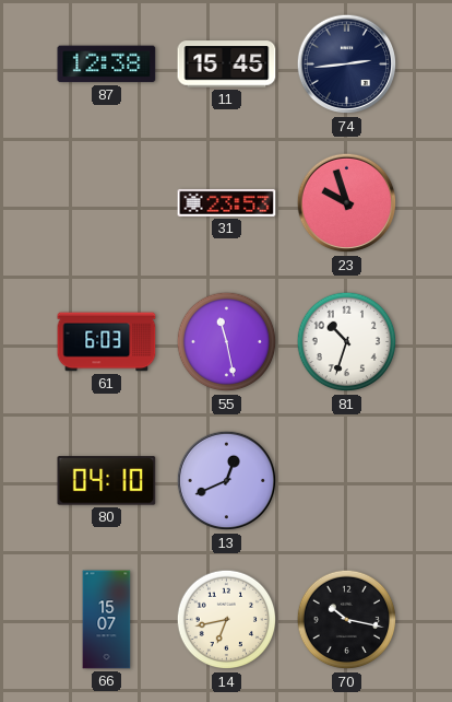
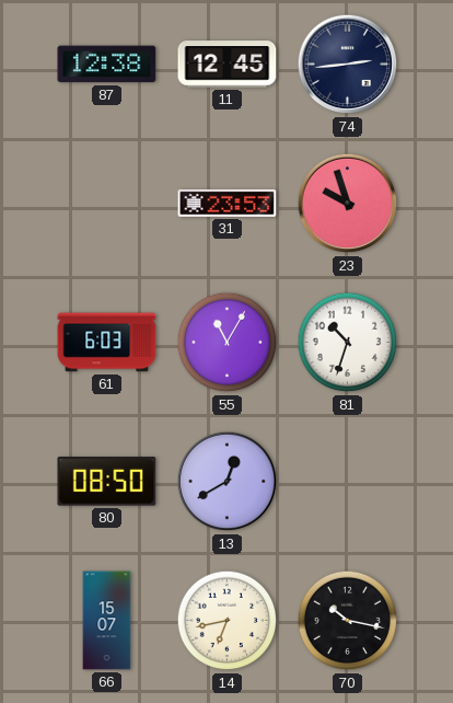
11: 15:45 -> 12:45 (228, 65)
55: 11:28 -> 11:05 (228, 343)
80: 04:10 -> 08:50 (107, 482)
13: 12:41 -> 12:40 (228, 482)
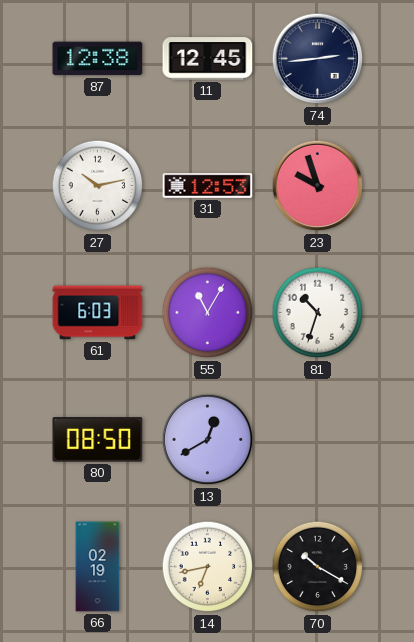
27: none -> 10:13 (98, 186)
31: 23:53 -> 12:53 (208, 185)
66: 15:07 -> 02:19 (98, 567)
70: 10:17 -> 10:20 (318, 567)
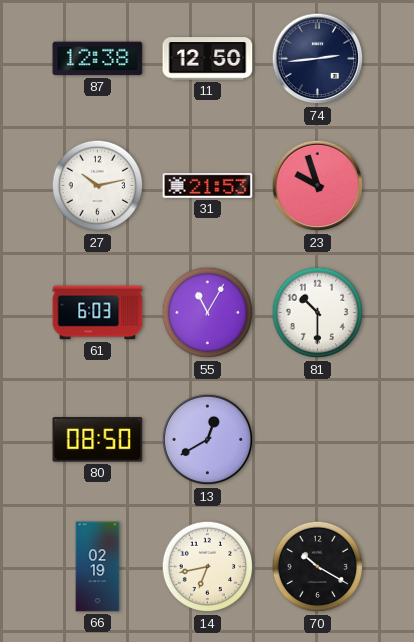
11: 12:45 -> 12:50 (208, 59)
31: 12:53 -> 21:53 (208, 185)
81: 10:33 -> 10:30 (318, 313)
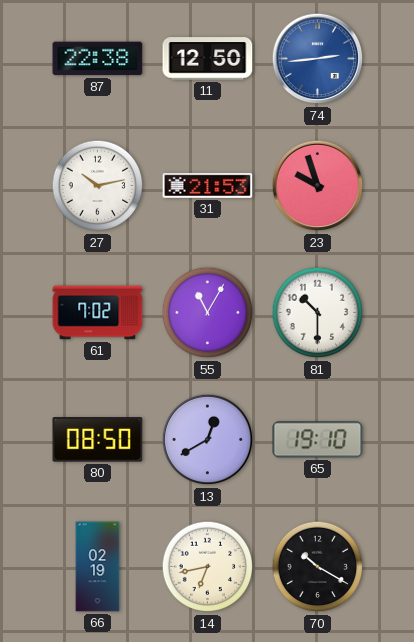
87: 12:38 -> 22:38 (98, 59)
74 dial: navy -> blue (318, 59)
61: 6:03 -> 7:02 (98, 313)
65: none -> 19:10 (318, 440)
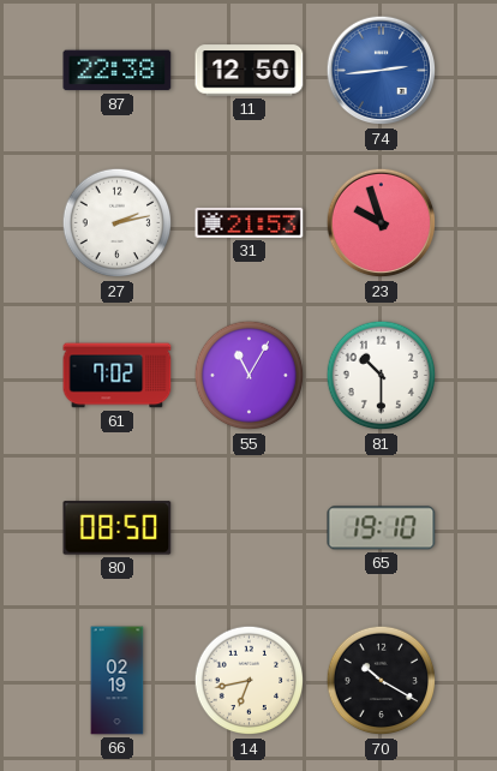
27: 10:13 -> 2:13 (118, 223)
13: 12:40 -> none (208, 440)
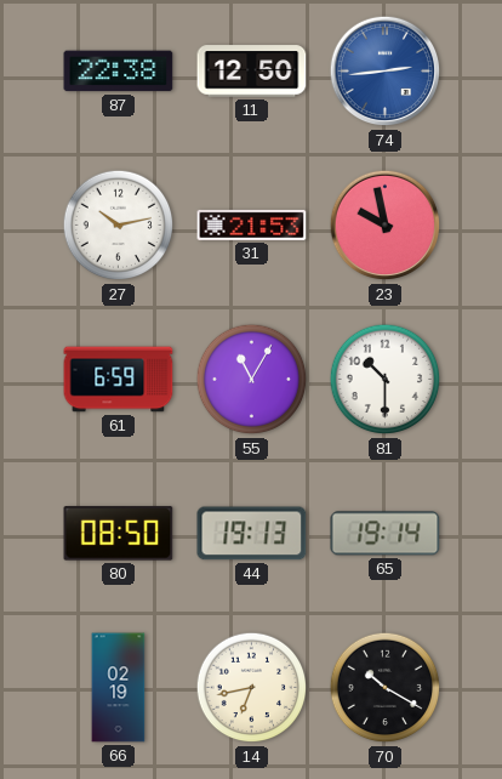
27: 2:13 -> 10:13 (119, 226)
23: 9:57 -> 9:58 (386, 226)
61: 7:02 -> 6:59 (119, 380)
44: none -> 19:13 (252, 534)
65: 19:10 -> 19:14 (386, 534)
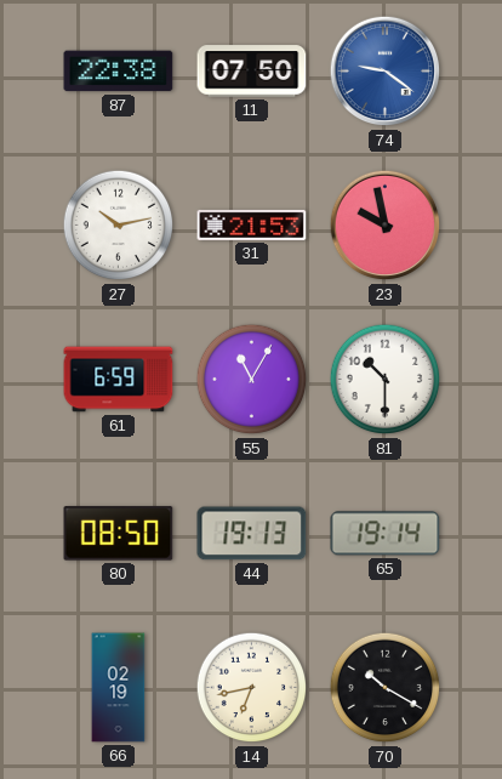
11: 12:50 -> 07:50 (252, 72)
74: 2:44 -> 9:21 (386, 72)
